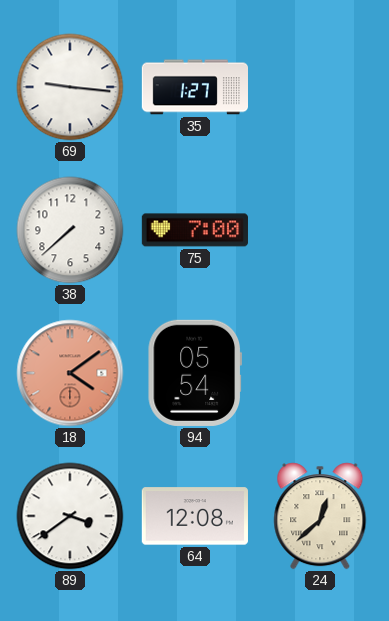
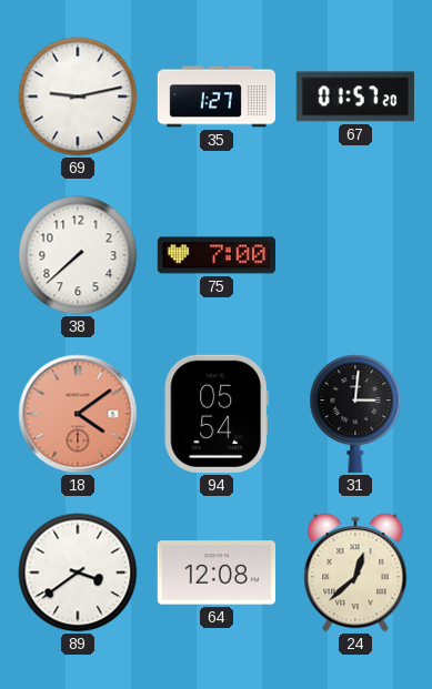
69: 9:16 -> 9:13 (78, 97)
67: none -> 01:57 (355, 97)
31: none -> 3:01 (355, 414)
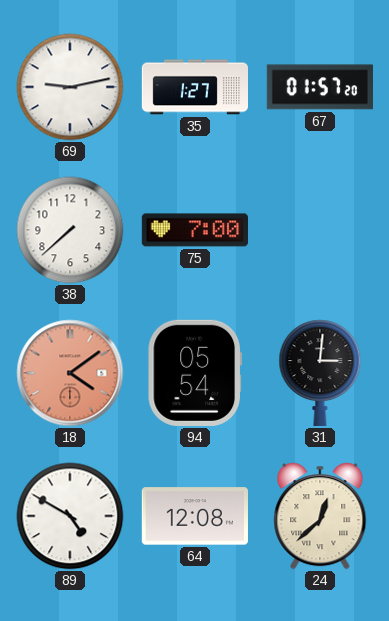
89: 3:39 -> 4:50 (70, 516)
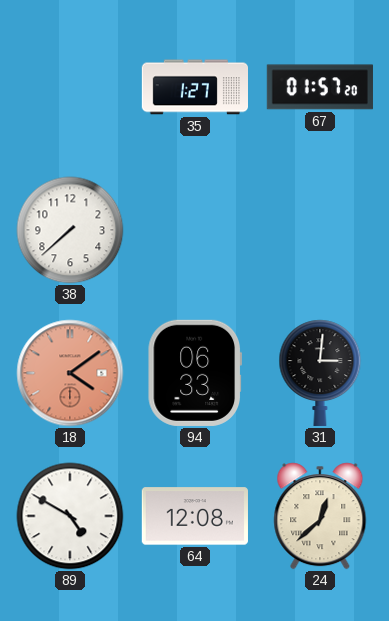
69: 9:13 -> none (70, 87)
75: 7:00 -> none (195, 230)
94: 05:54 -> 06:33 (194, 373)
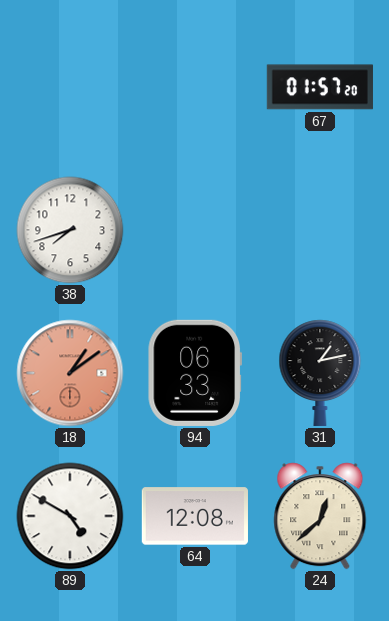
35: 1:27 -> none (194, 87)
38: 7:38 -> 7:42 (70, 230)
18: 4:09 -> 1:09 (70, 373)
31: 3:01 -> 1:13 (320, 373)
